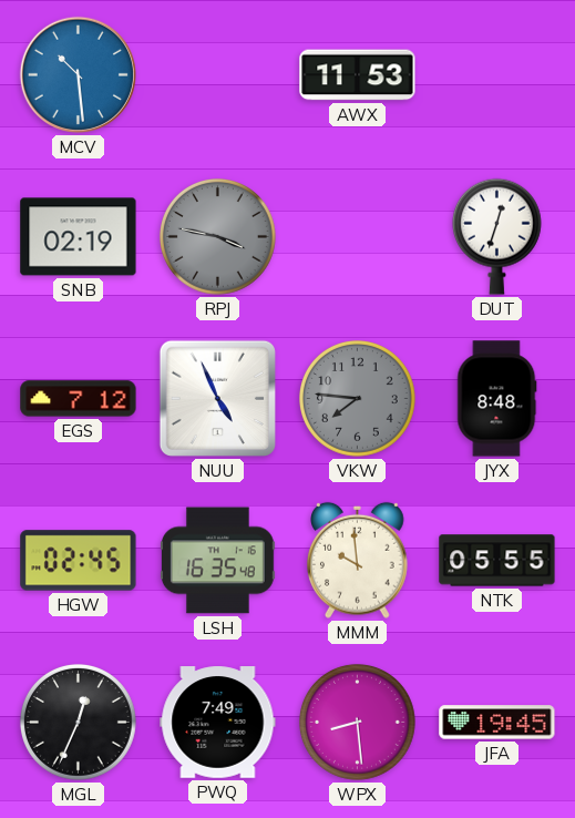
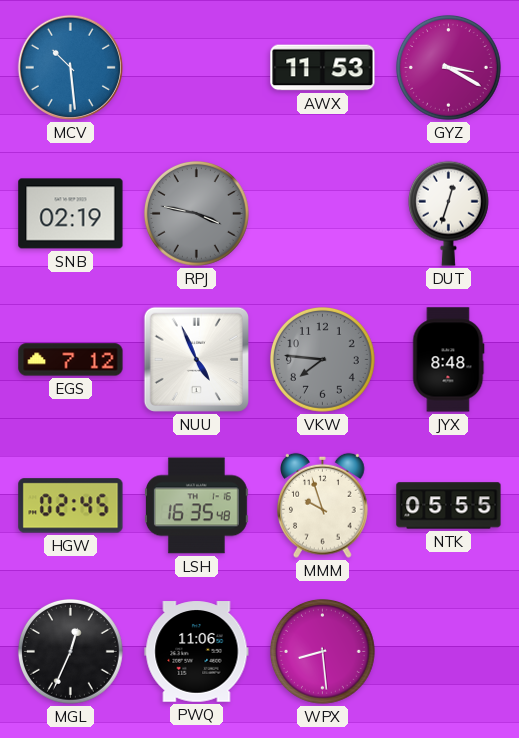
GYZ: none -> 3:20 (449, 68)
MMM: 9:59 -> 9:57 (323, 505)
PWQ: 7:49 -> 11:06 (197, 652)
JFA: 19:45 -> none (497, 723)
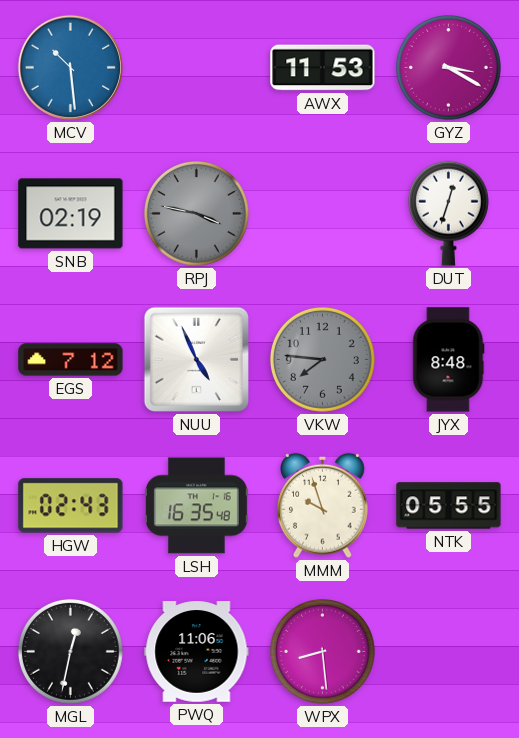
HGW: 02:45 -> 02:43 (71, 506)
MGL: 12:34 -> 12:32 (71, 652)
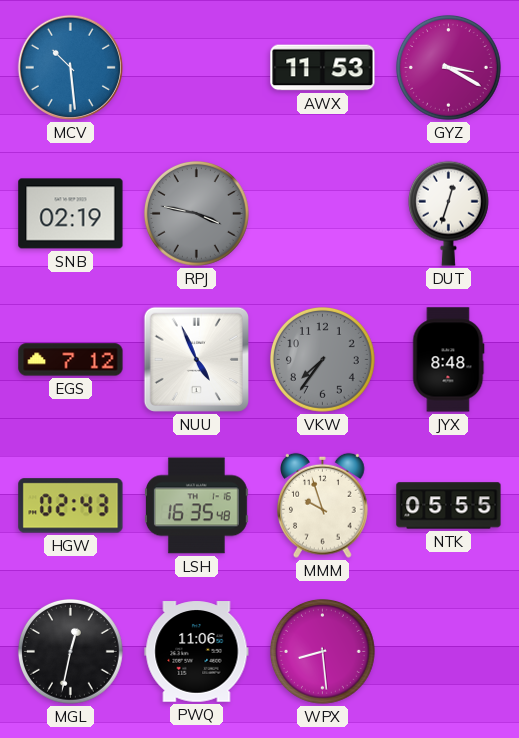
VKW: 7:46 -> 7:36 (323, 360)
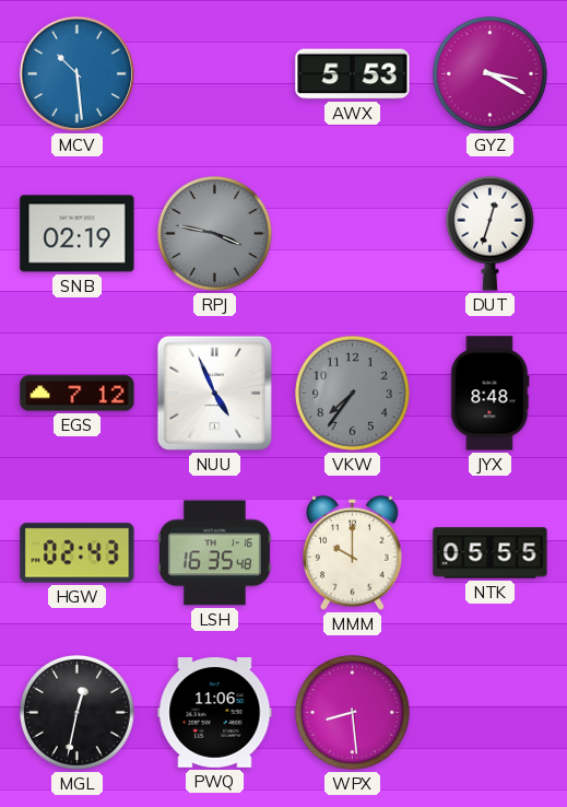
AWX: 11:53 -> 5:53 (353, 74)
MMM: 9:57 -> 10:00 (353, 552)
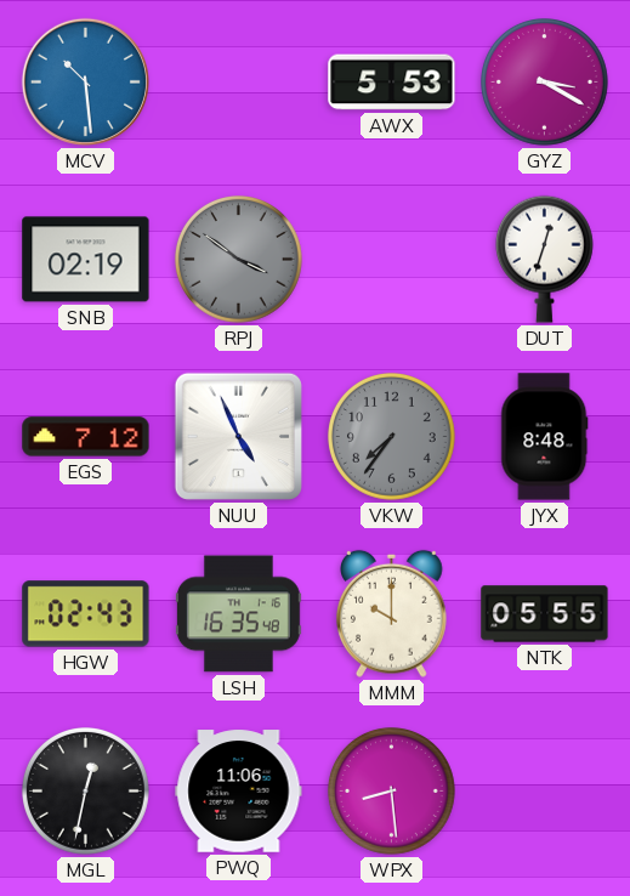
RPJ: 3:47 -> 3:51 (239, 260)
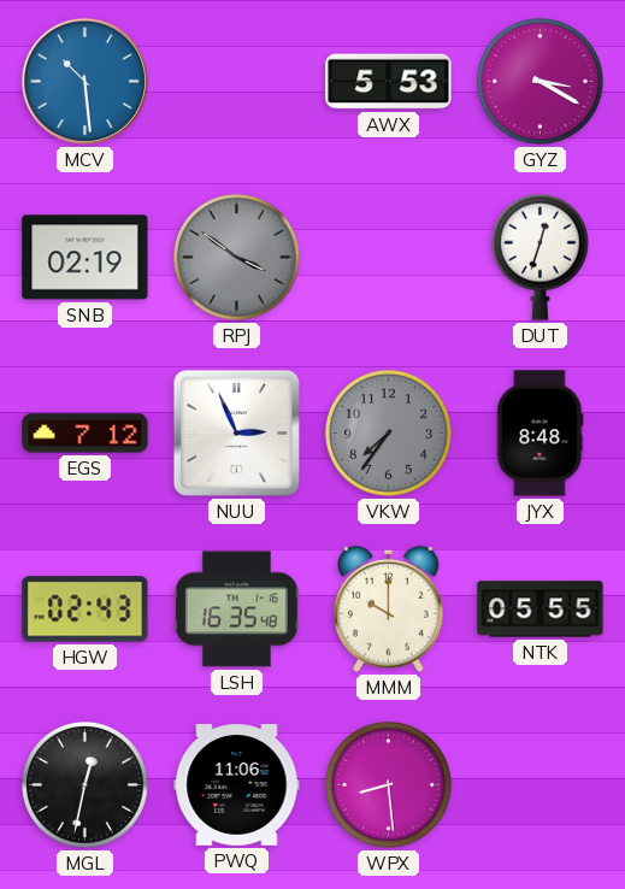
NUU: 4:56 -> 2:56 (236, 432)
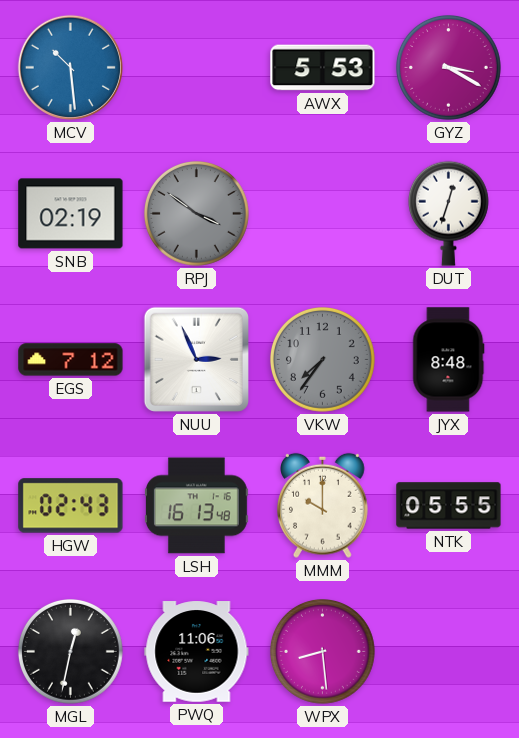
LSH: 16:35 -> 16:13 (197, 506)
